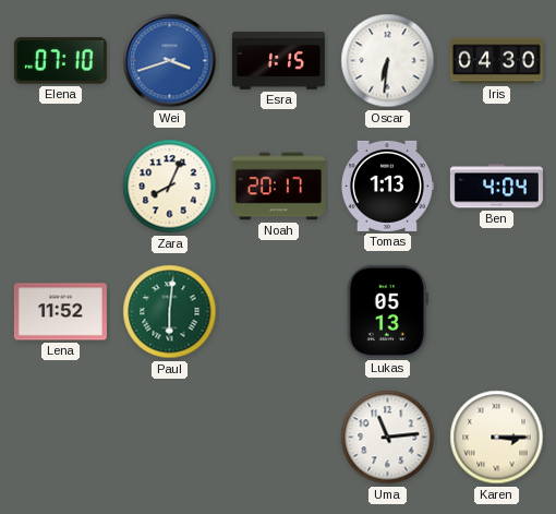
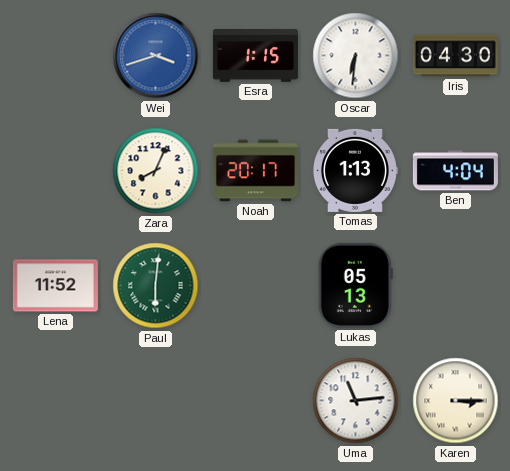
Elena: 07:10 -> none (60, 61)
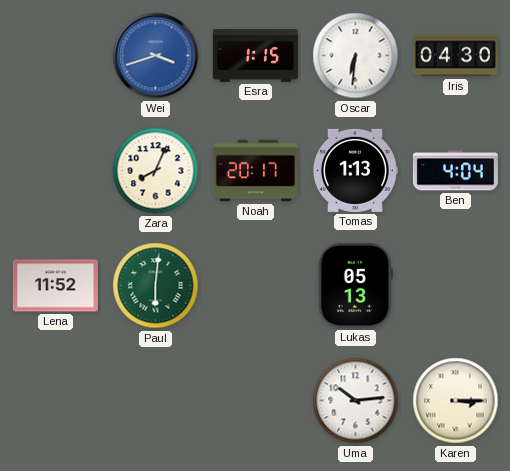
Uma: 11:14 -> 10:14 (356, 401)
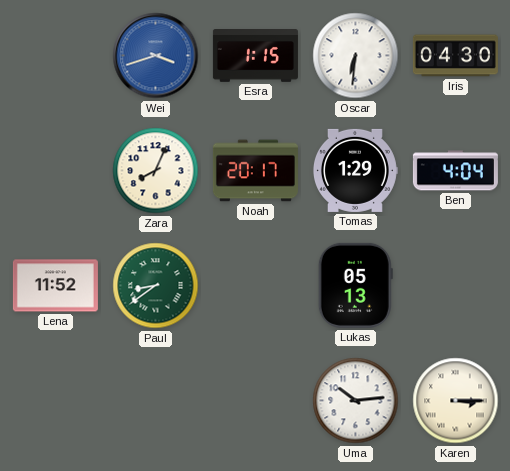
Tomas: 1:13 -> 1:29 (355, 170)
Paul: 6:01 -> 8:39 (156, 286)
